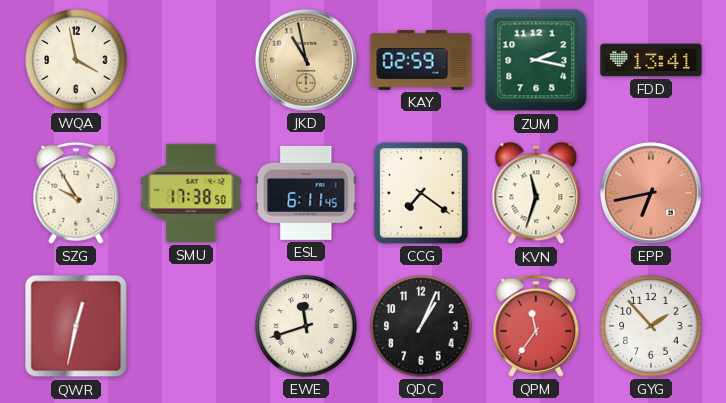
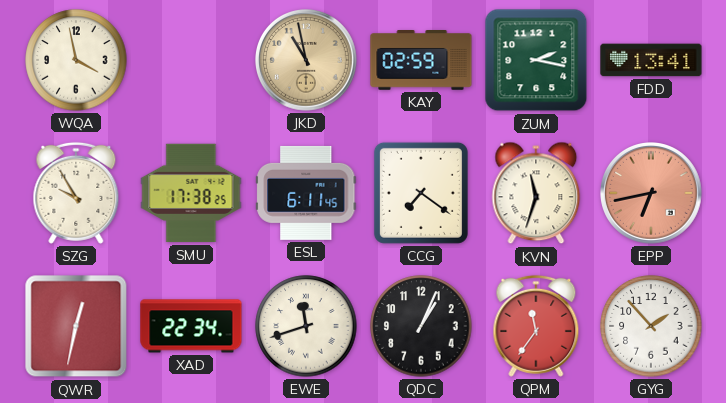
SMU: 17:38:50 -> 17:38:25 (191, 193)
XAD: none -> 22:34 (191, 326)
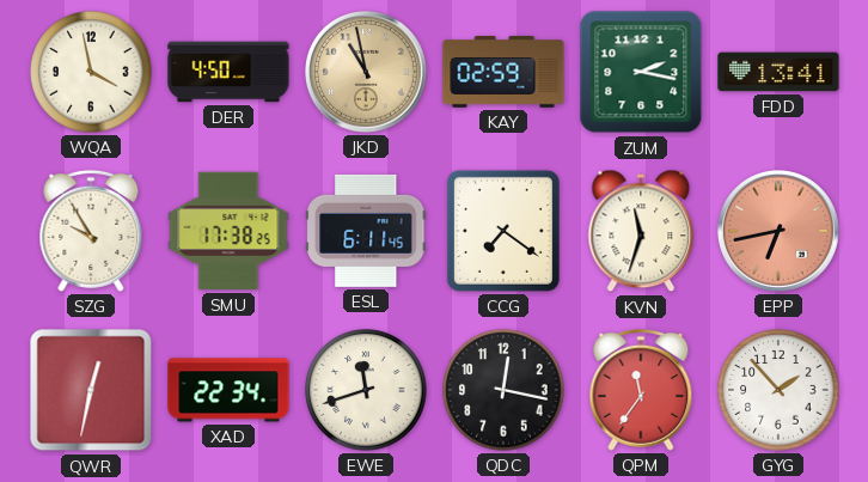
DER: none -> 4:50 (228, 72)
QDC: 1:04 -> 12:17 (503, 390)
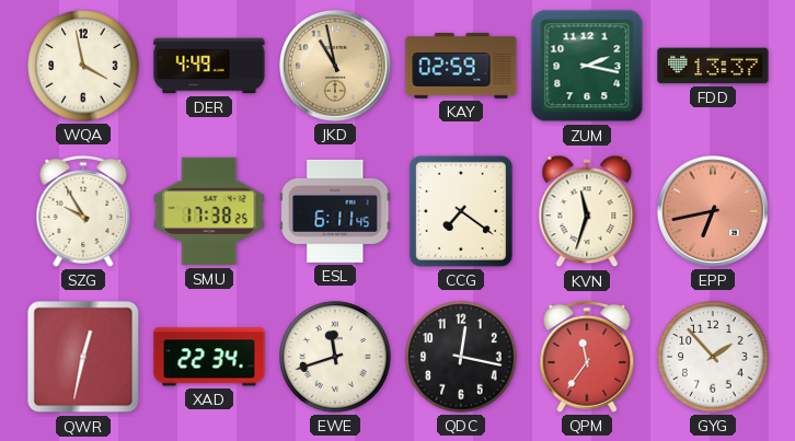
DER: 4:50 -> 4:49 (209, 66)
FDD: 13:41 -> 13:37 (713, 66)
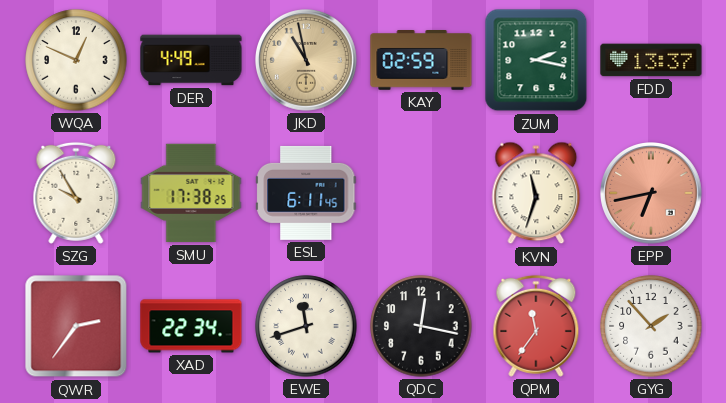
WQA: 3:58 -> 12:49 (76, 60)
CCG: 7:21 -> none (461, 211)
QWR: 12:32 -> 2:36 (76, 326)
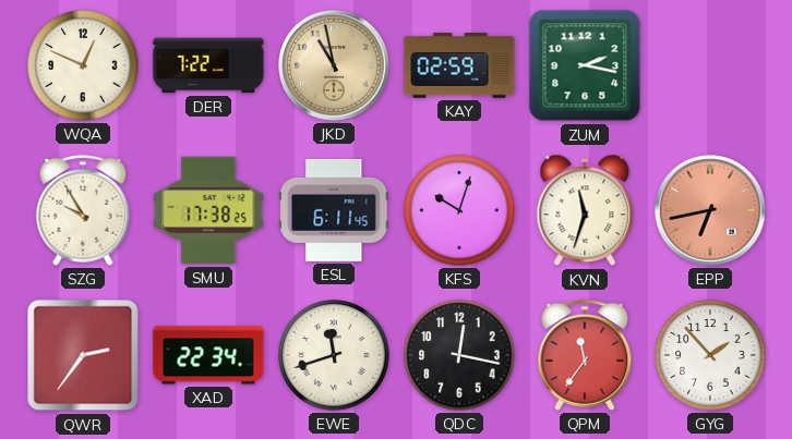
DER: 4:49 -> 7:22 (208, 65)
FDD: 13:37 -> none (651, 60)
KFS: none -> 10:03 (459, 210)
